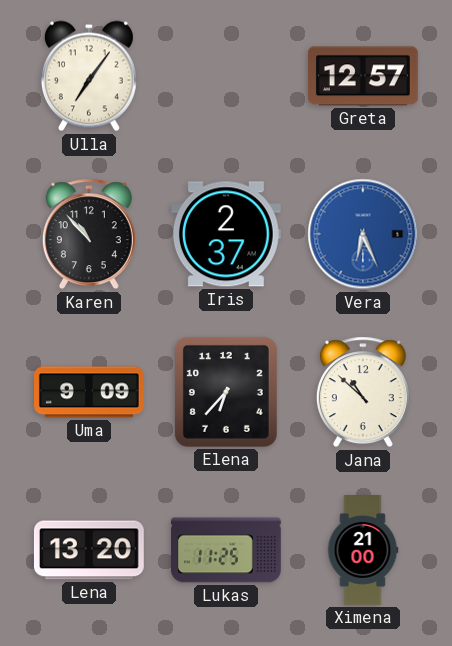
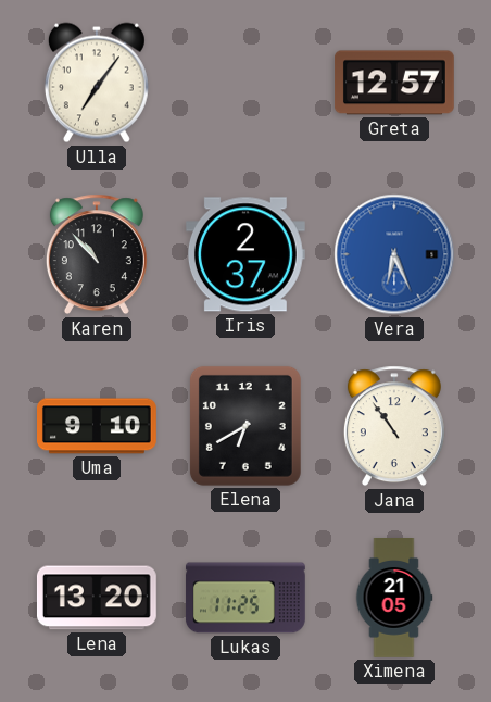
Uma: 9:09 -> 9:10 (98, 426)
Elena: 6:37 -> 6:40 (246, 426)
Jana: 10:52 -> 10:54 (394, 426)
Ximena: 21:00 -> 21:05 (394, 599)
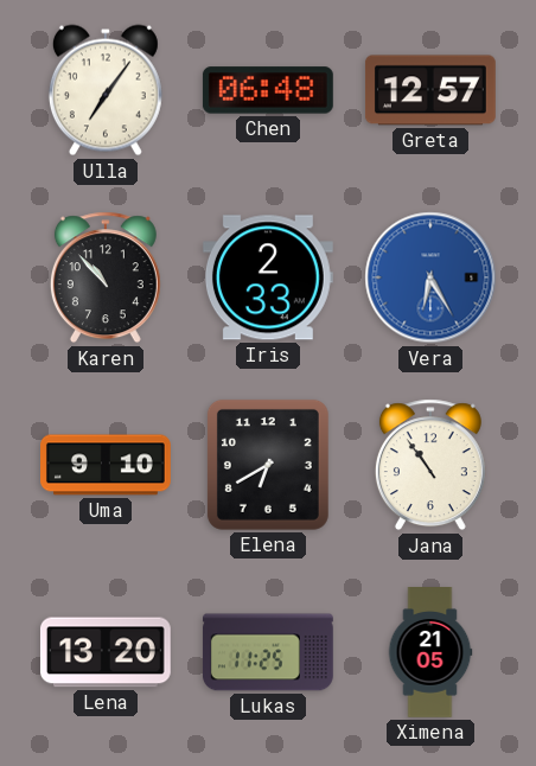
Chen: none -> 06:48 (268, 90)
Iris: 2:37 -> 2:33 (268, 277)
Vera: 6:26 -> 6:25 (430, 277)
